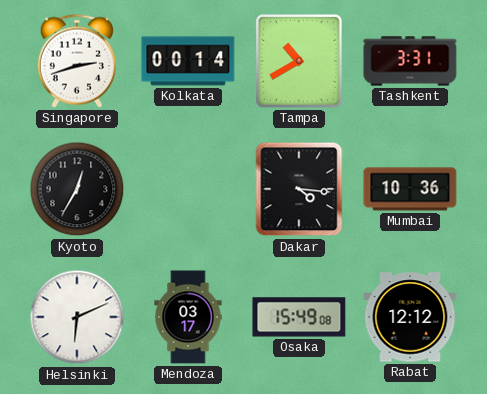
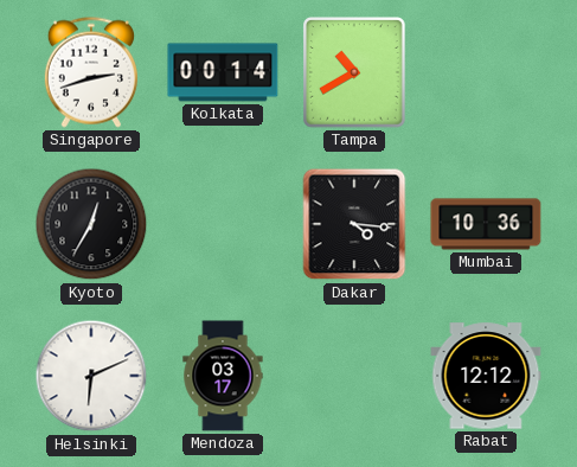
Tashkent: 3:31 -> none (410, 61)
Osaka: 15:49 -> none (299, 317)
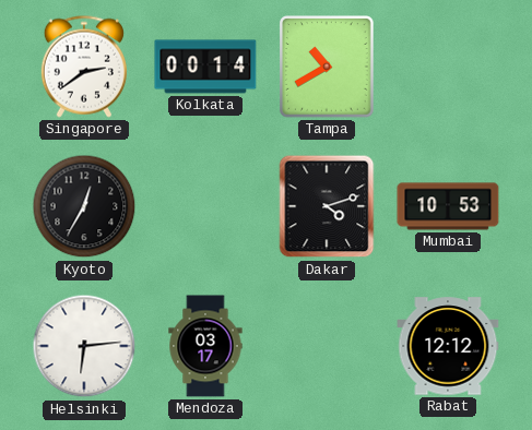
Singapore: 2:42 -> 2:39 (84, 67)
Dakar: 4:16 -> 4:12 (327, 206)
Mumbai: 10:36 -> 10:53 (448, 206)
Helsinki: 6:11 -> 6:14 (84, 346)
